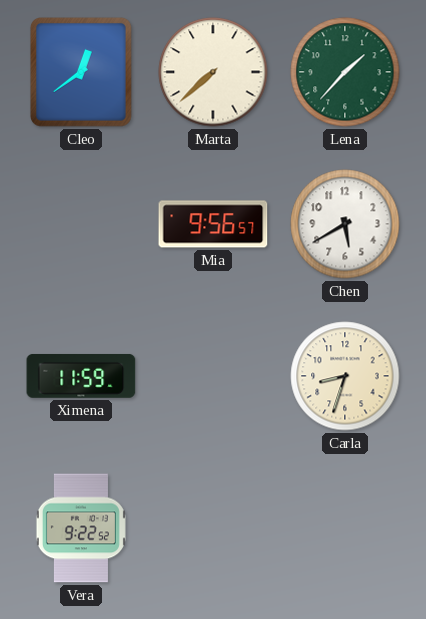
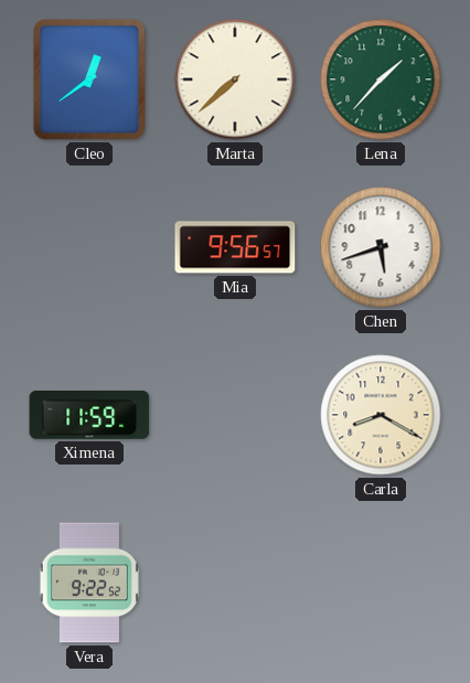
Chen: 5:40 -> 5:42 (381, 247)
Carla: 8:33 -> 8:20 (381, 415)
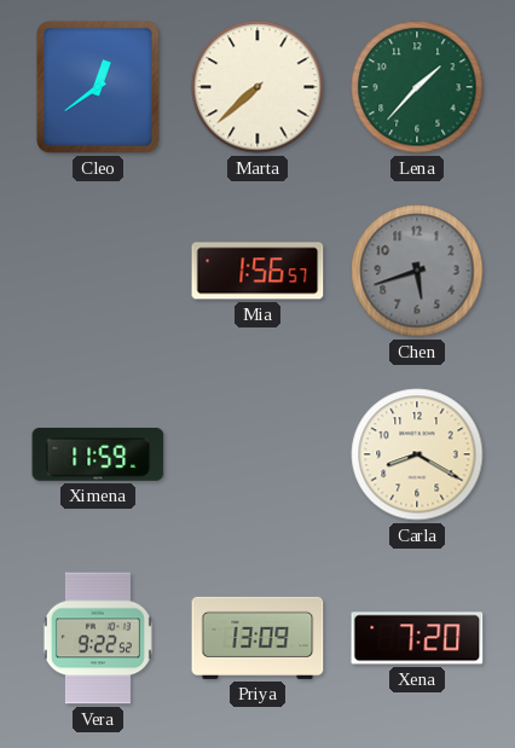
Mia: 9:56 -> 1:56 (257, 271)
Chen dial: white -> grey (417, 271)
Priya: none -> 13:09 (257, 638)
Xena: none -> 7:20 (417, 638)
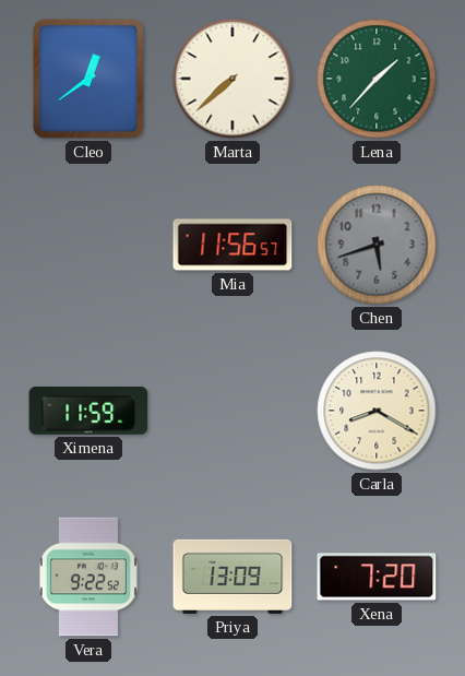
Mia: 1:56 -> 11:56 (233, 245)
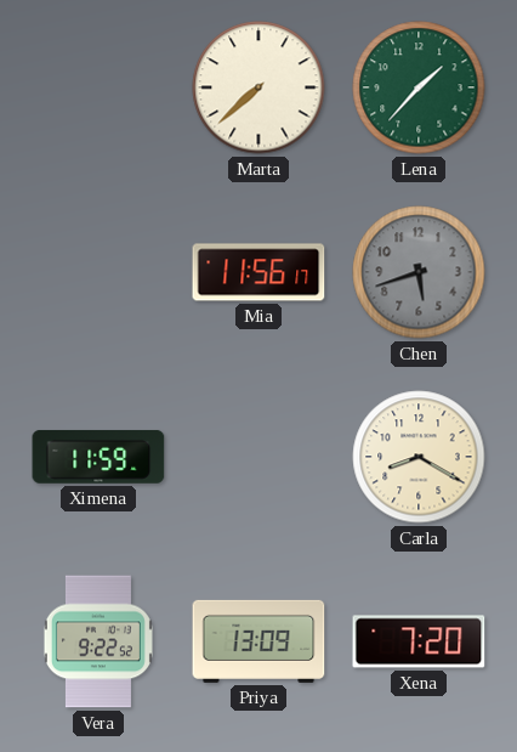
Cleo: 12:39 -> none (88, 80)
Mia: 11:56:57 -> 11:56:17 (258, 272)
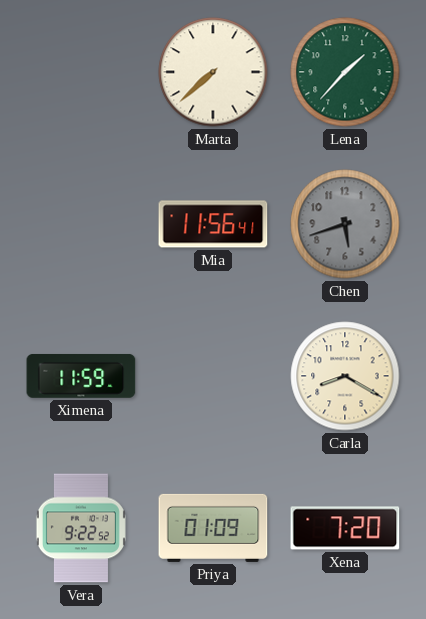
Mia: 11:56:17 -> 11:56:41 (213, 224)
Priya: 13:09 -> 01:09 (213, 528)
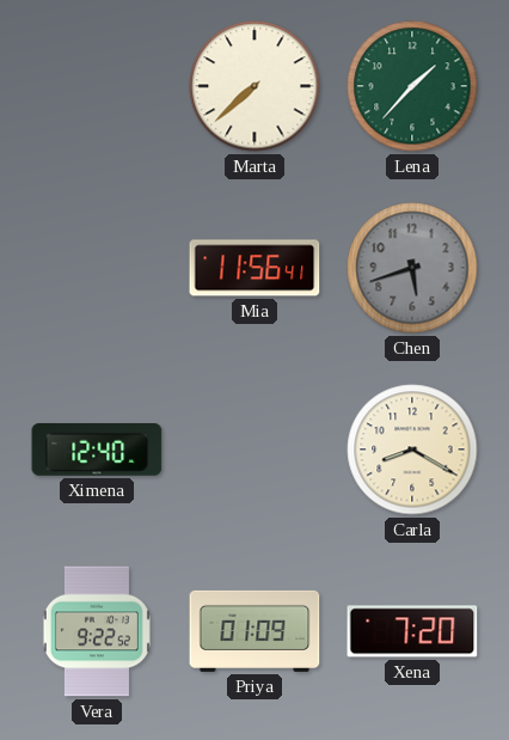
Ximena: 11:59 -> 12:40 (97, 449)
